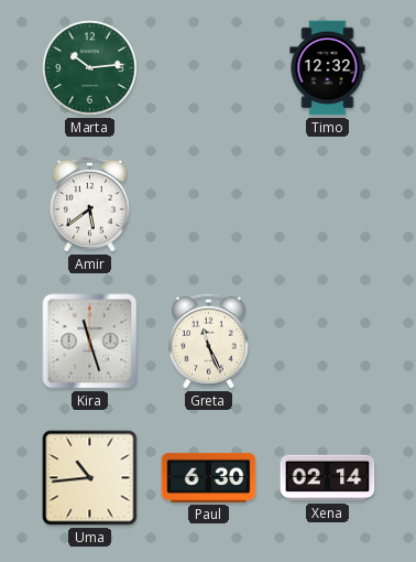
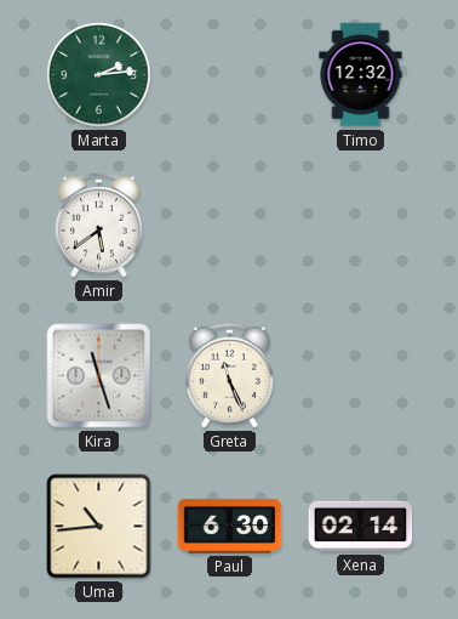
Marta: 10:14 -> 2:14 (99, 75)
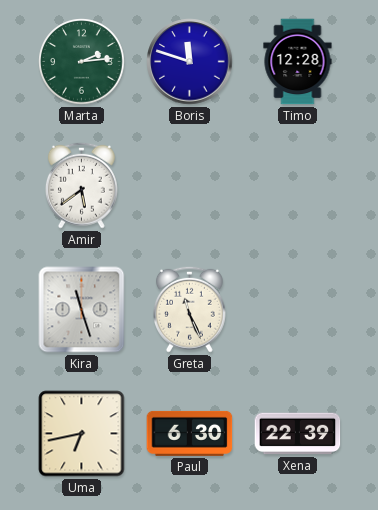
Boris: none -> 11:48 (190, 62)
Timo: 12:32 -> 12:28 (298, 62)
Uma: 10:44 -> 6:43 (82, 434)
Xena: 02:14 -> 22:39 (298, 434)
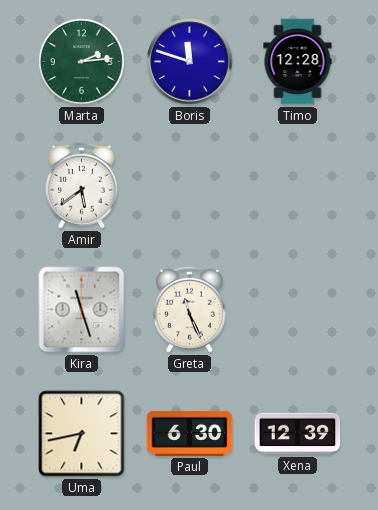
Xena: 22:39 -> 12:39 (298, 434)
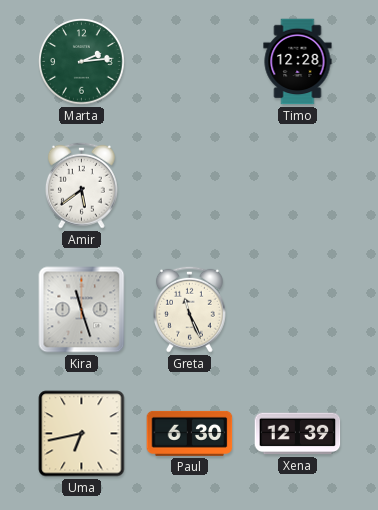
Boris: 11:48 -> none (190, 62)
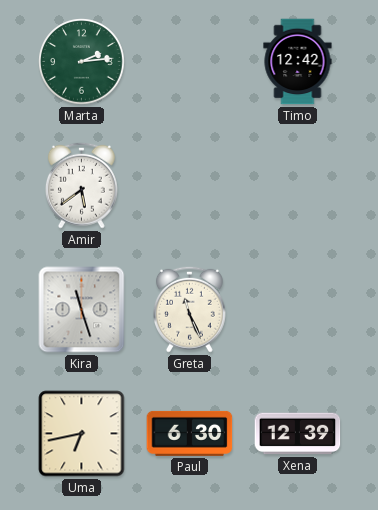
Timo: 12:28 -> 12:42 (298, 62)
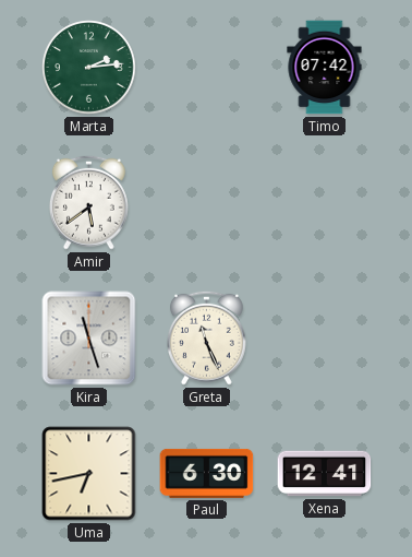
Timo: 12:42 -> 07:42 (325, 68)
Xena: 12:39 -> 12:41 (325, 474)
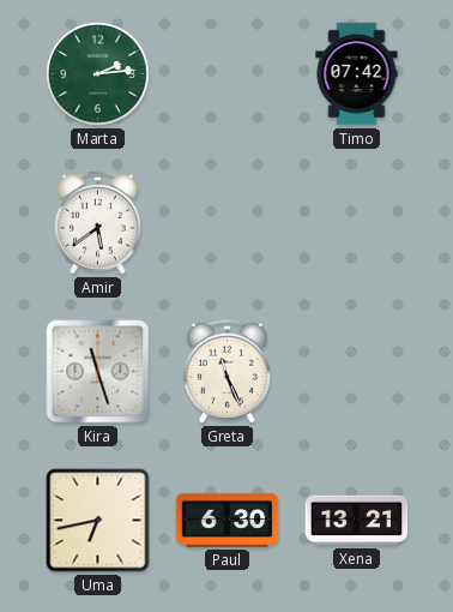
Xena: 12:41 -> 13:21 (357, 521)
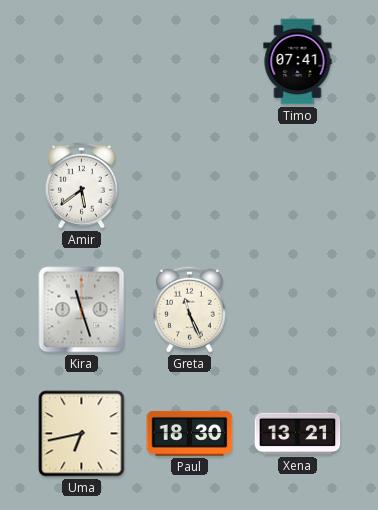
Marta: 2:14 -> none (98, 74)
Timo: 07:42 -> 07:41 (298, 62)
Paul: 6:30 -> 18:30 (190, 433)
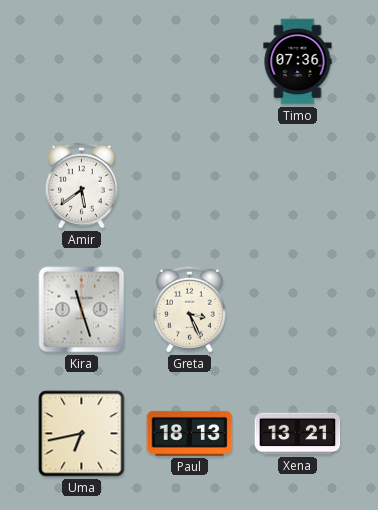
Timo: 07:41 -> 07:36 (298, 62)
Greta: 11:26 -> 3:26 (189, 309)
Paul: 18:30 -> 18:13 (190, 433)
